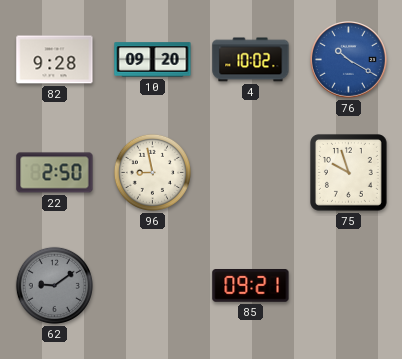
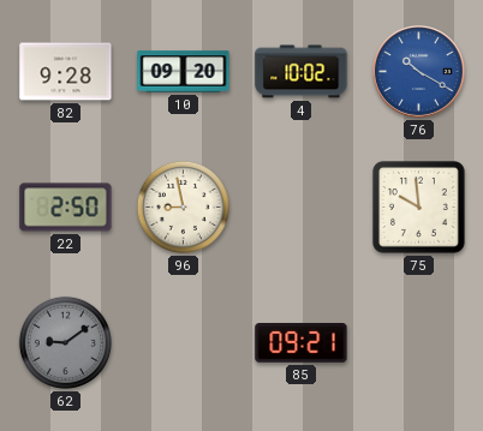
75: 9:57 -> 9:59 (419, 208)
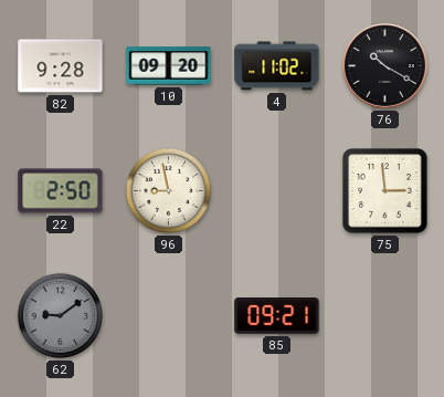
4: 10:02 -> 11:02 (277, 66)
76 dial: blue -> black (385, 66)
75: 9:59 -> 2:59 (385, 191)
